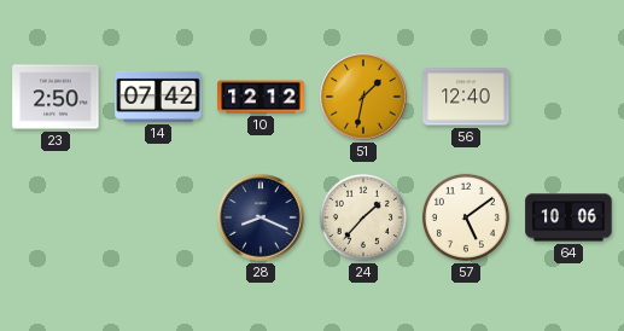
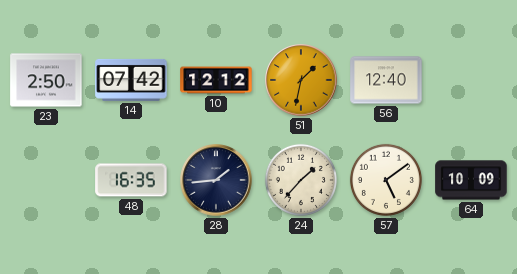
48: none -> 16:35 (131, 180)
28: 8:19 -> 1:44 (216, 180)
64: 10:06 -> 10:09 (471, 180)
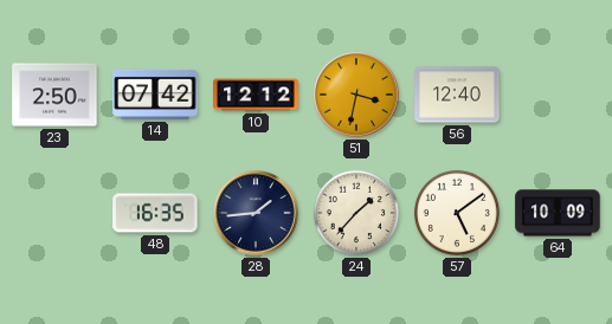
51: 1:32 -> 3:32 (356, 95)
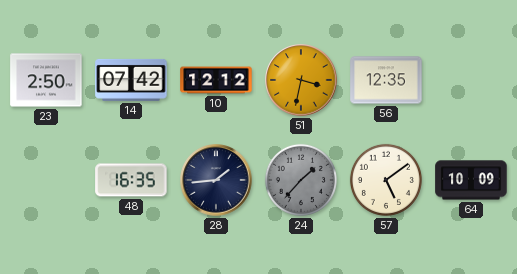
56: 12:40 -> 12:35 (386, 80)
24 dial: cream -> grey (301, 180)
